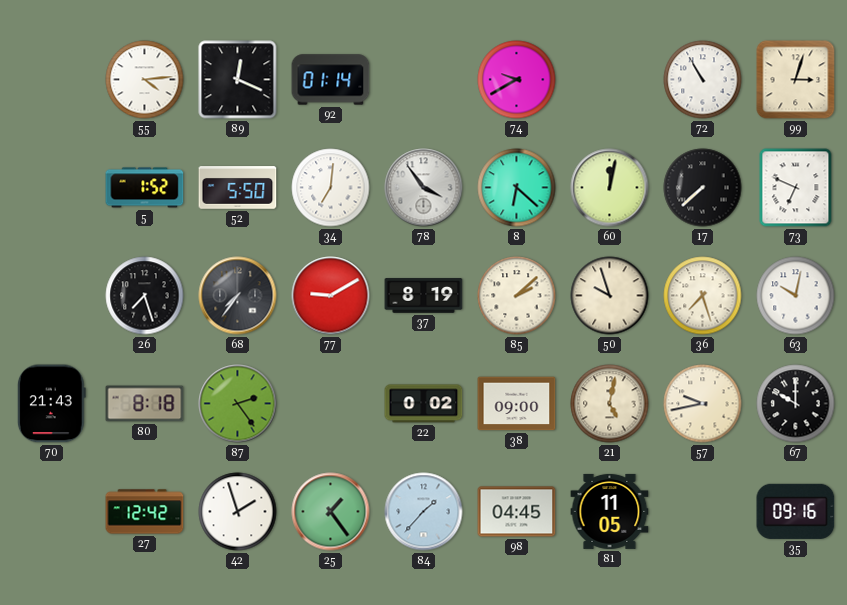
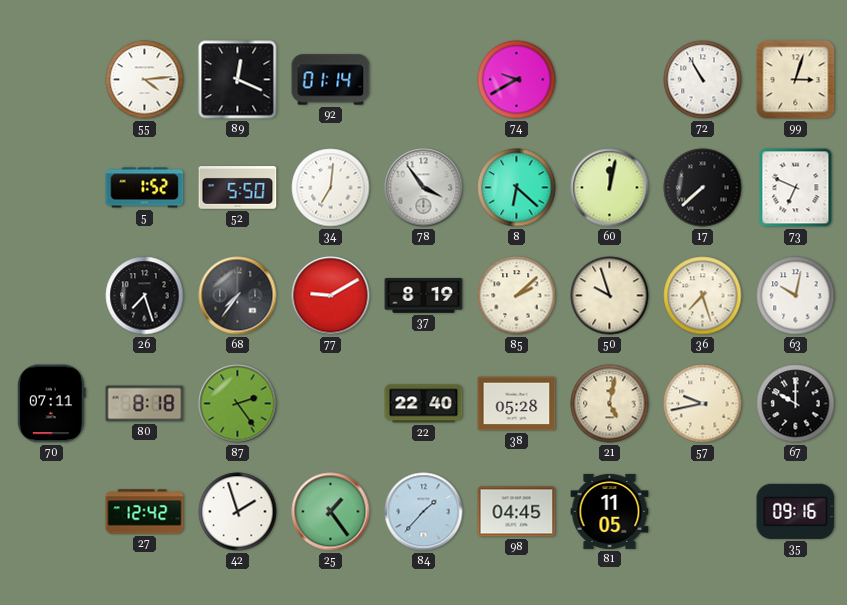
70: 21:43 -> 07:11 (51, 404)
22: 0:02 -> 22:40 (424, 404)
38: 09:00 -> 05:28 (517, 404)
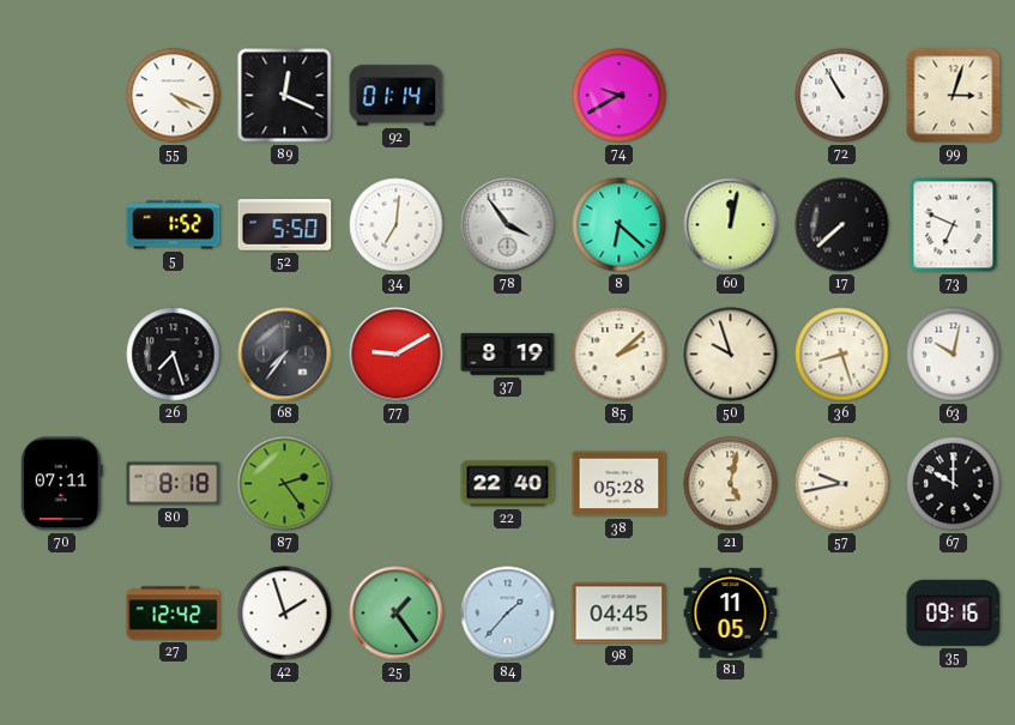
55: 4:14 -> 4:19 (174, 96)
36: 7:27 -> 8:27 (842, 355)
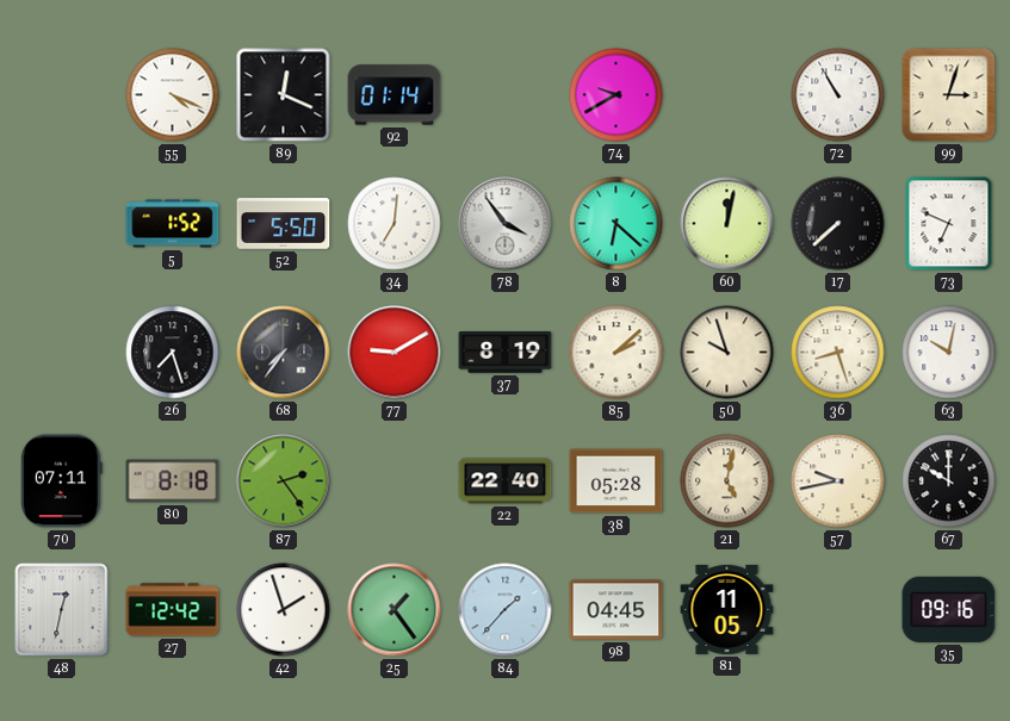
48: none -> 12:32 (62, 610)
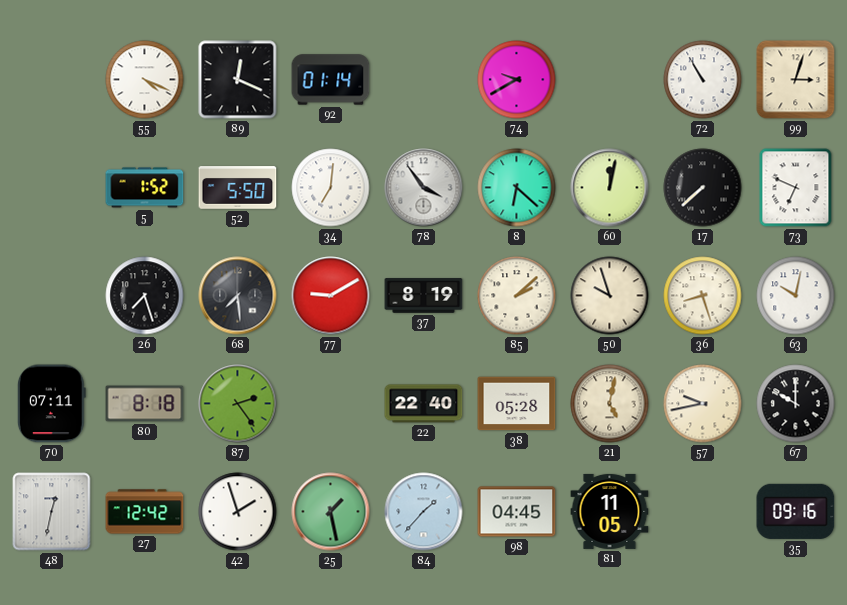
68: 7:36 -> 7:29 (238, 296)
25: 1:24 -> 1:28 (331, 512)
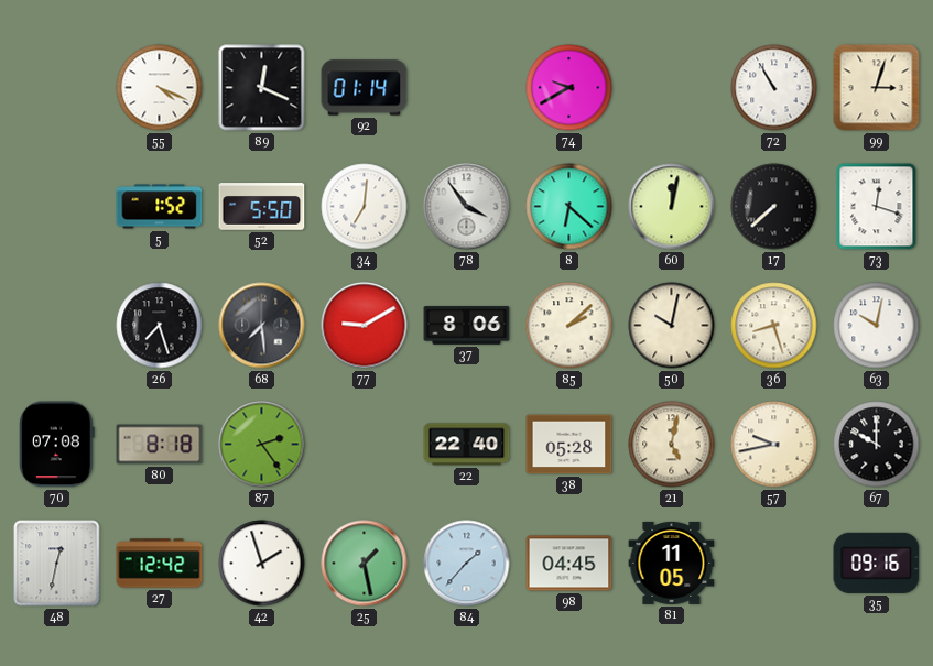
73: 6:49 -> 12:18 (877, 207)
37: 8:19 -> 8:06 (467, 326)
50: 9:57 -> 10:02 (672, 326)
70: 07:11 -> 07:08 (56, 445)
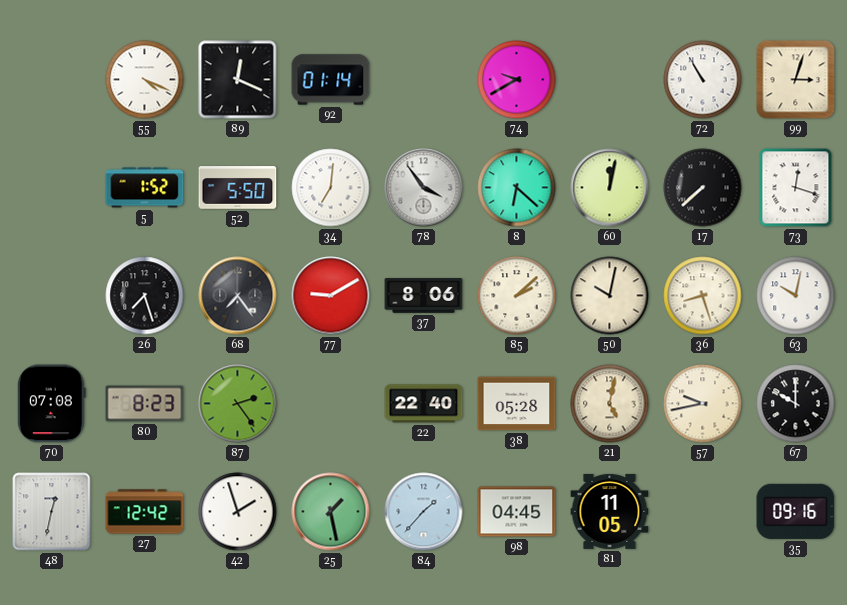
68: 7:29 -> 7:24 (238, 296)
80: 8:18 -> 8:23 (145, 404)
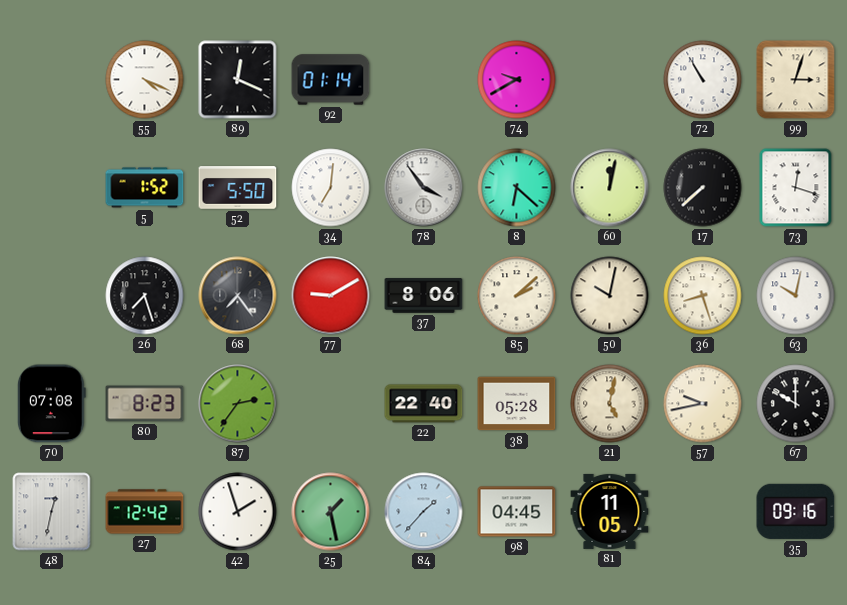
87: 2:24 -> 2:36 (238, 404)
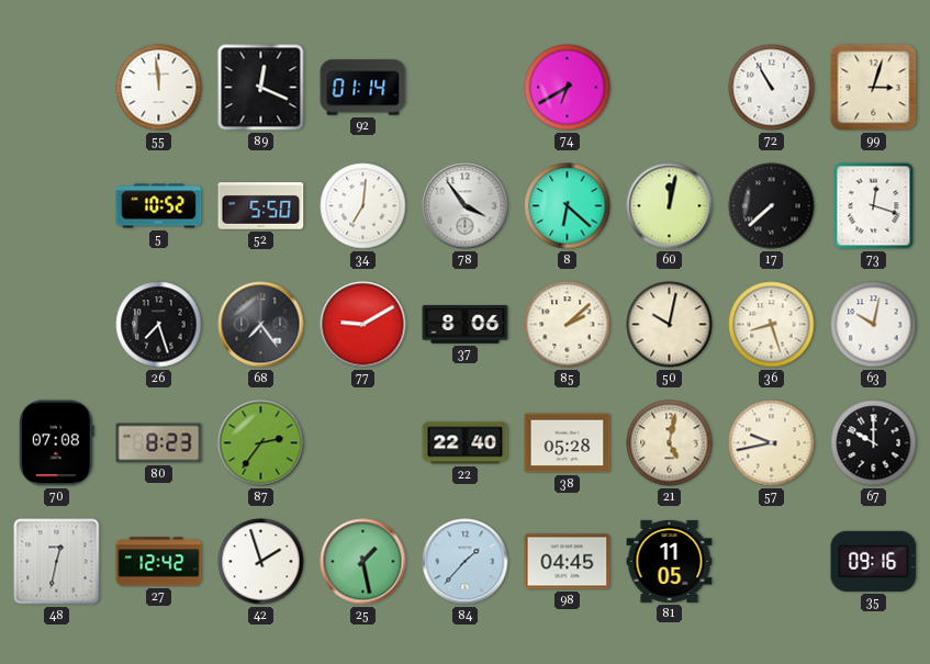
55: 4:19 -> 11:59 (159, 88)
74: 9:40 -> 6:40 (568, 88)
5: 1:52 -> 10:52 (159, 206)
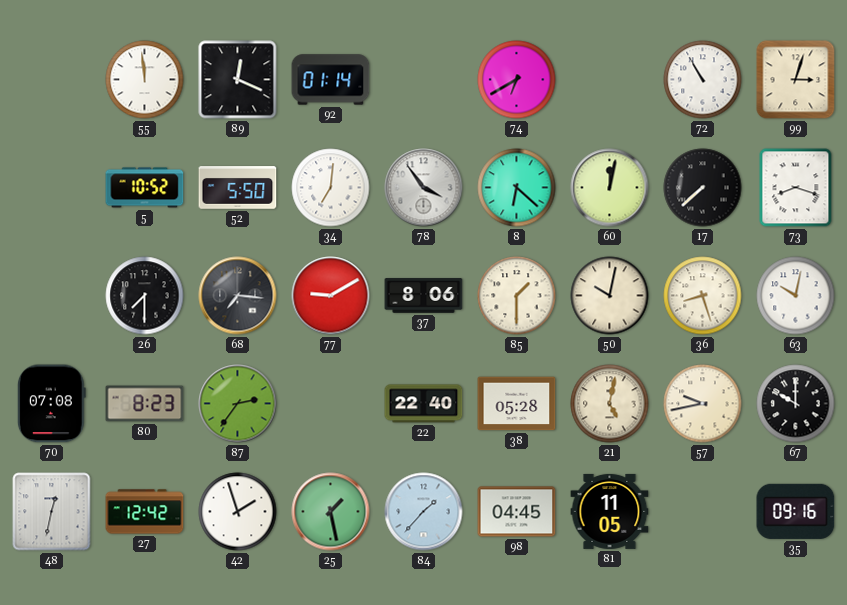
73: 12:18 -> 8:18 (796, 188)
26: 7:27 -> 7:30 (145, 296)
68: 7:24 -> 7:16 (238, 296)
85: 2:08 -> 1:30 (517, 296)
